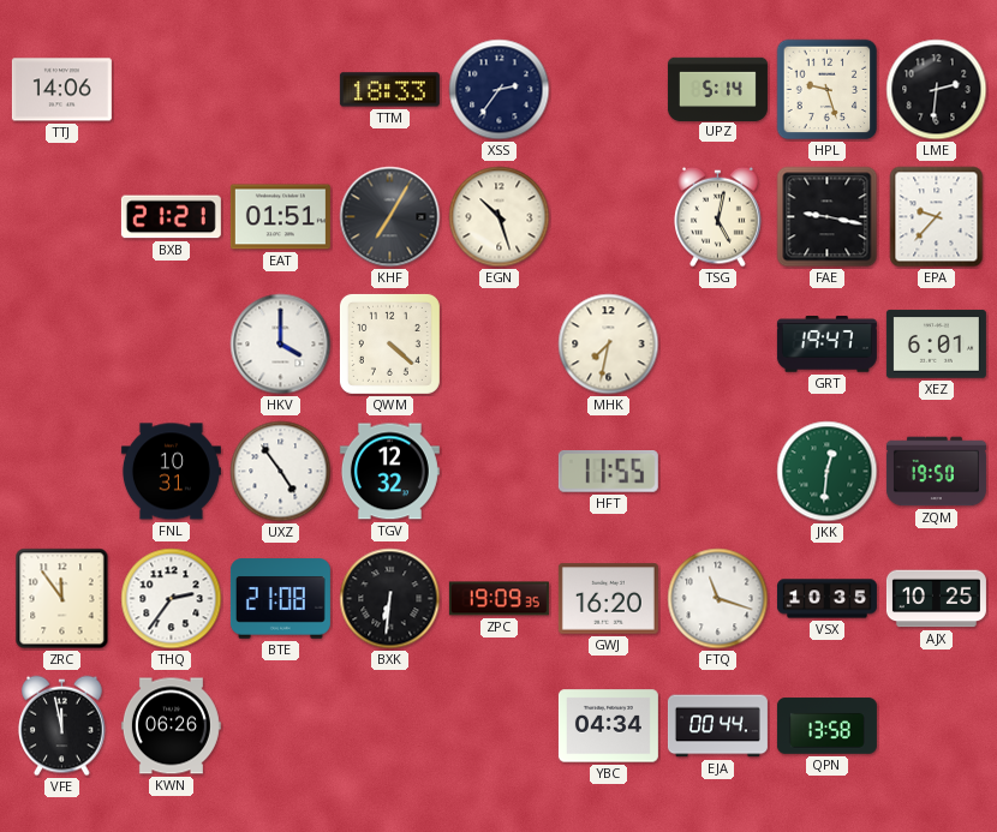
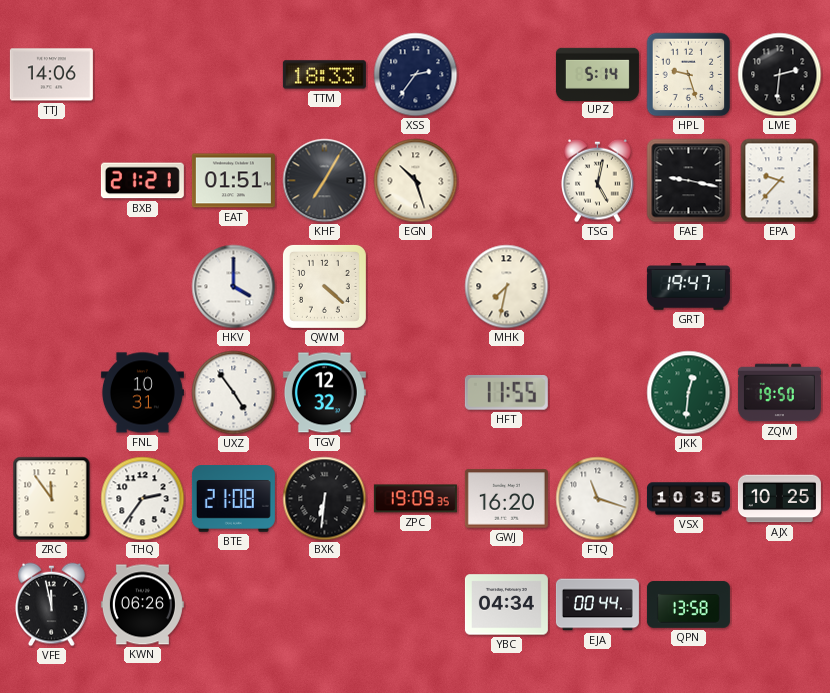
XEZ: 6:01 -> none (936, 345)
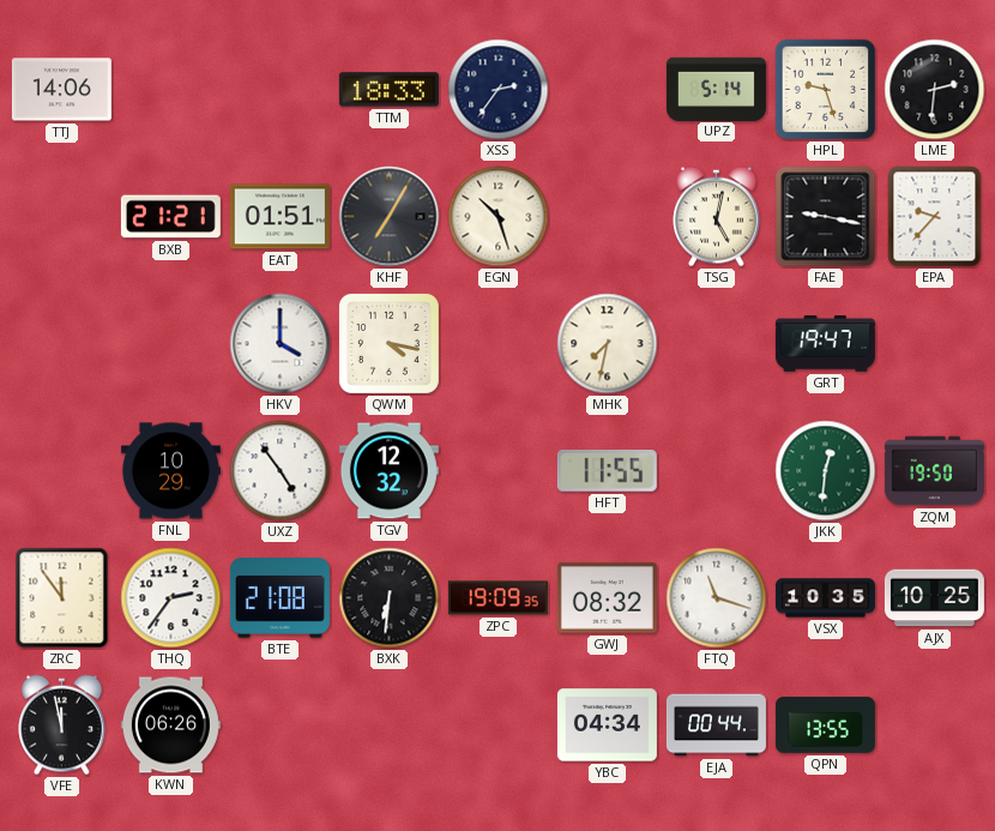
QWM: 4:22 -> 4:17 (388, 343)
FNL: 10:31 -> 10:29 (170, 471)
GWJ: 16:20 -> 08:32 (607, 598)
QPN: 13:58 -> 13:55 (825, 725)
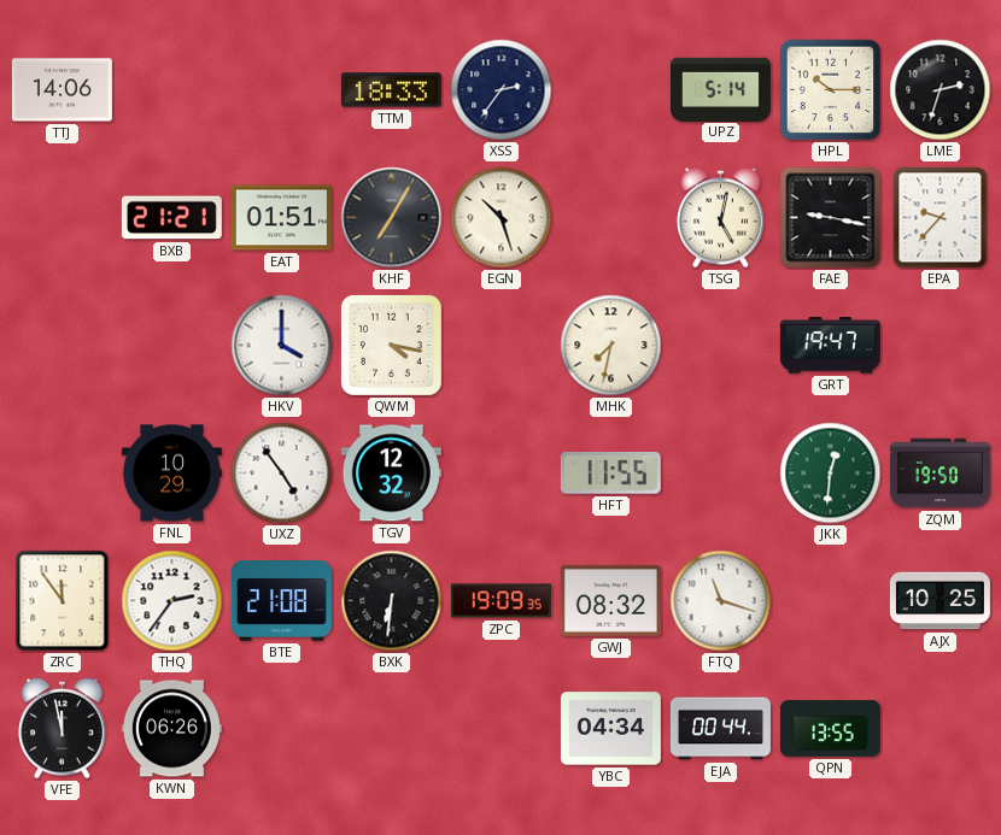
HPL: 9:27 -> 10:15 (831, 90)
LME: 2:31 -> 2:33 (941, 90)
VSX: 10:35 -> none (825, 598)
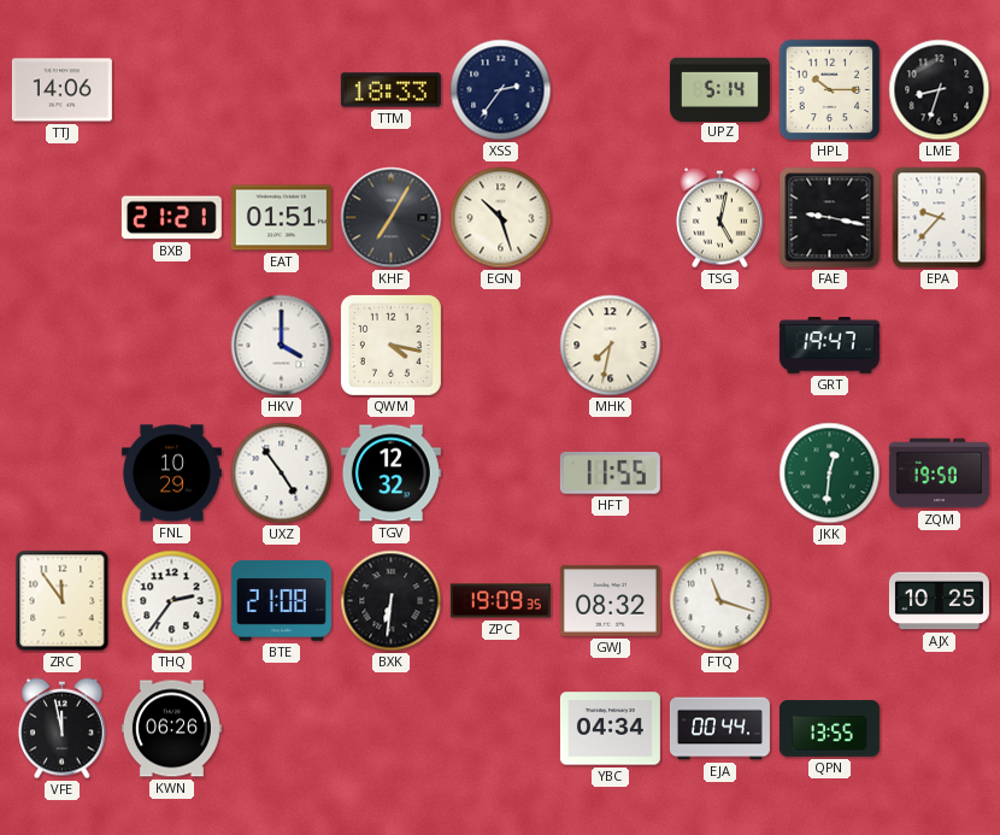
LME: 2:33 -> 8:33 (940, 90)
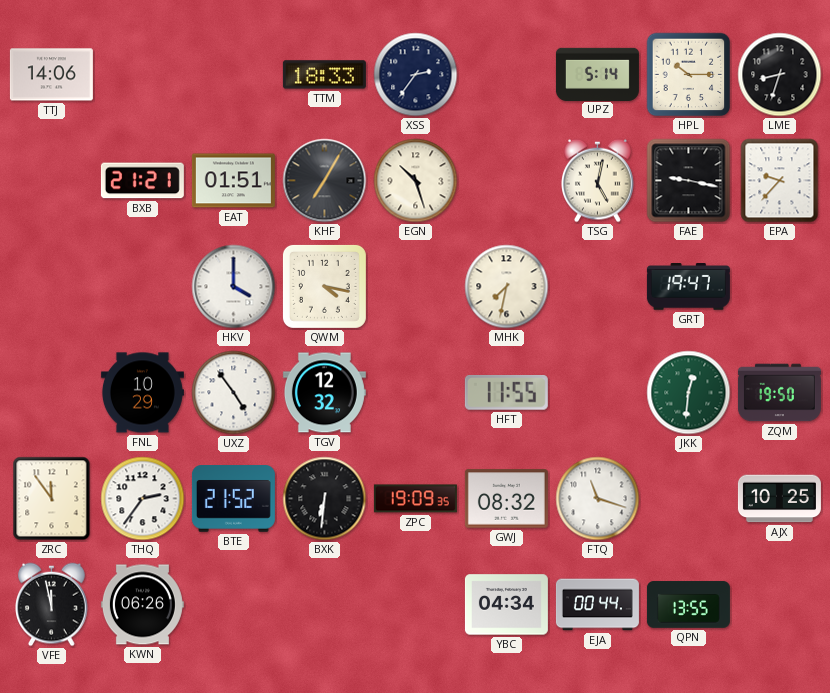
BTE: 21:08 -> 21:52 (233, 499)
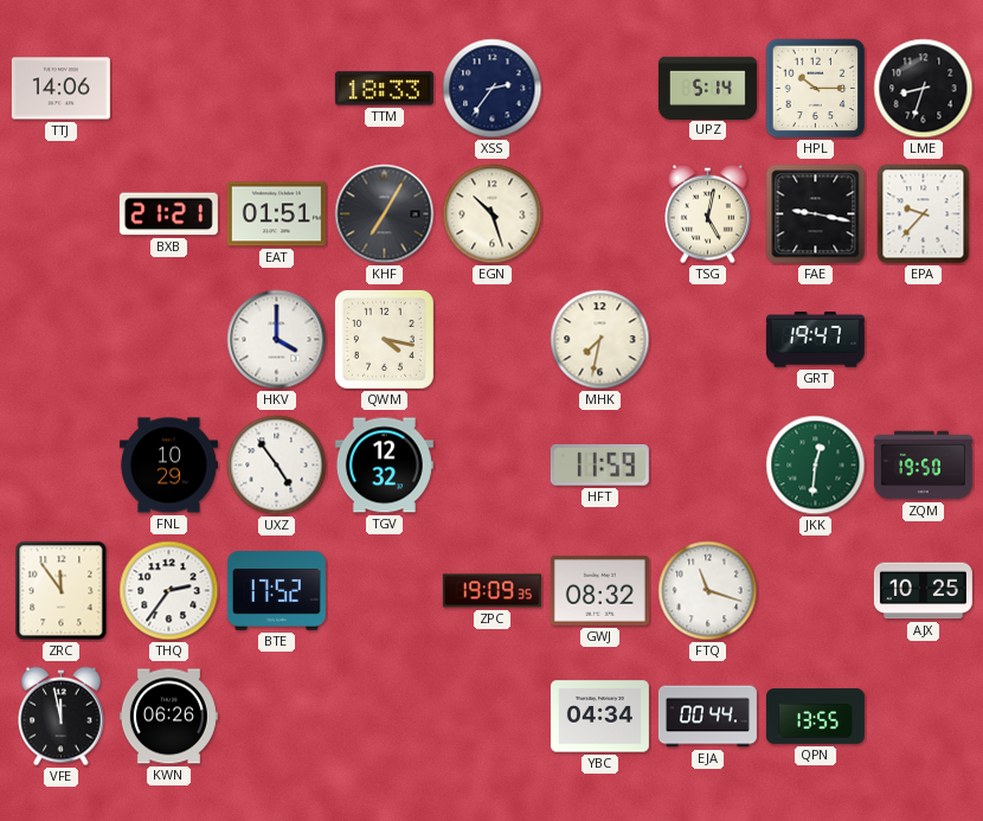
HFT: 11:55 -> 11:59 (599, 466)
BTE: 21:52 -> 17:52 (276, 591)
BXK: 6:31 -> none (325, 499)
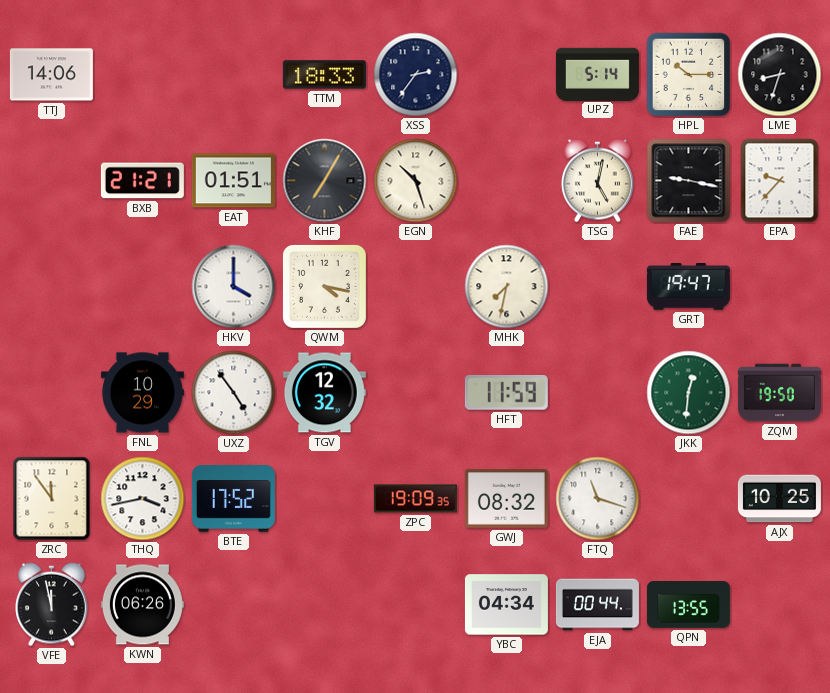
THQ: 2:36 -> 3:43 (143, 499)
